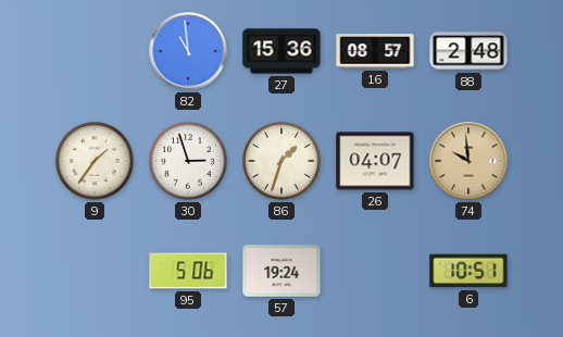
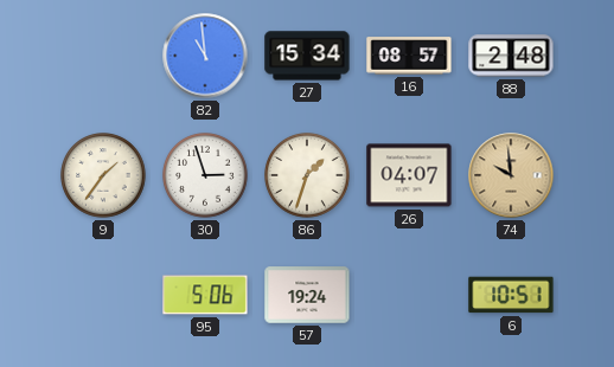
27: 15:36 -> 15:34 (307, 56)
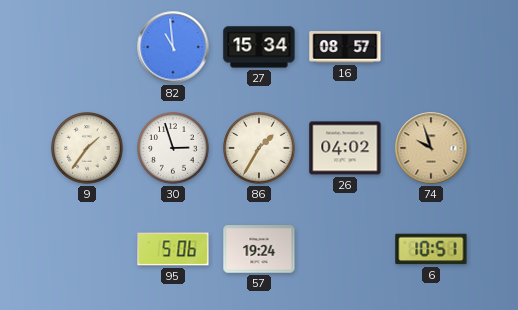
88: 2:48 -> none (511, 56)
86: 1:33 -> 1:35 (259, 148)
26: 04:07 -> 04:02 (345, 148)
74: 9:59 -> 9:57 (431, 148)
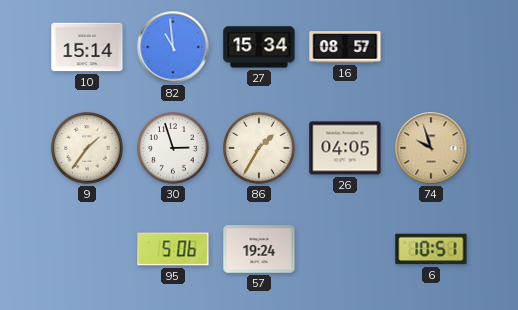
10: none -> 15:14 (87, 47)
26: 04:02 -> 04:05 (345, 148)
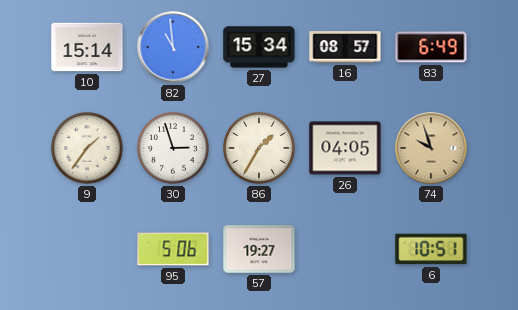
83: none -> 6:49 (431, 47)
57: 19:24 -> 19:27 (259, 249)
